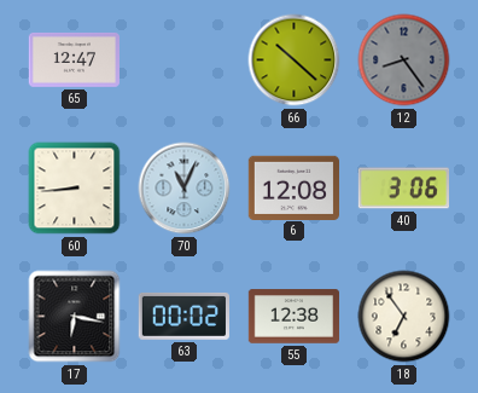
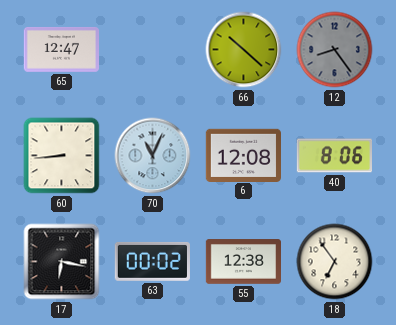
40: 3:06 -> 8:06 (334, 156)
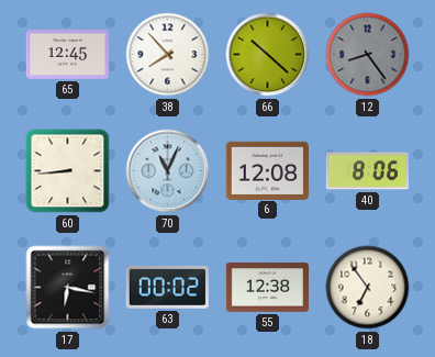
65: 12:47 -> 12:45 (67, 55)
38: none -> 7:53 (168, 55)
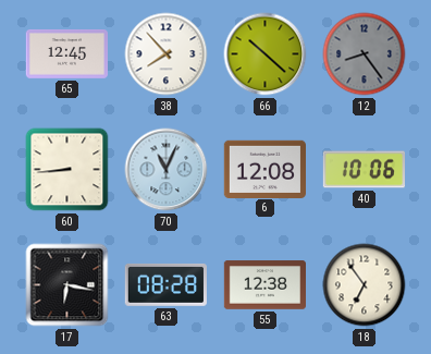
40: 8:06 -> 10:06 (364, 170)
63: 00:02 -> 08:28 (165, 284)
